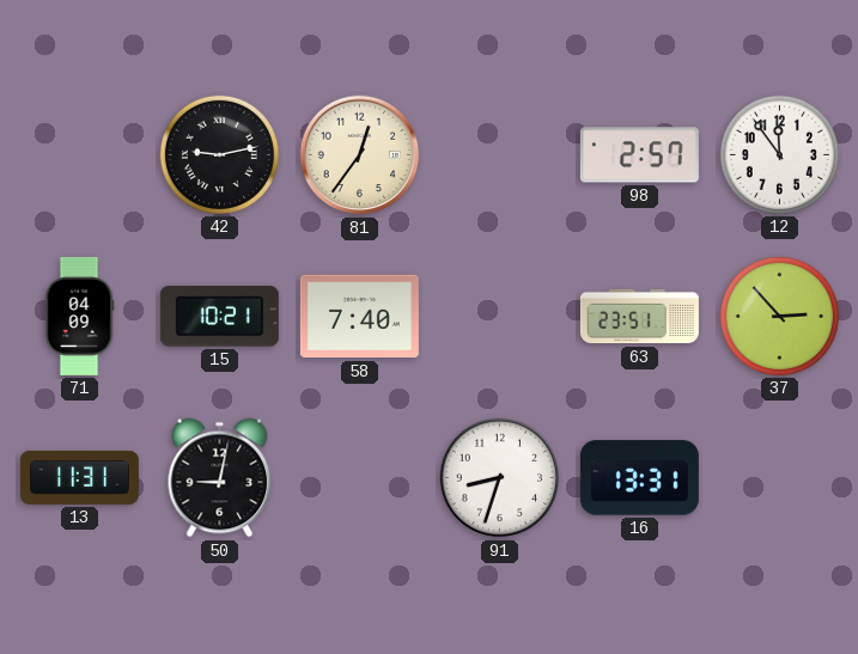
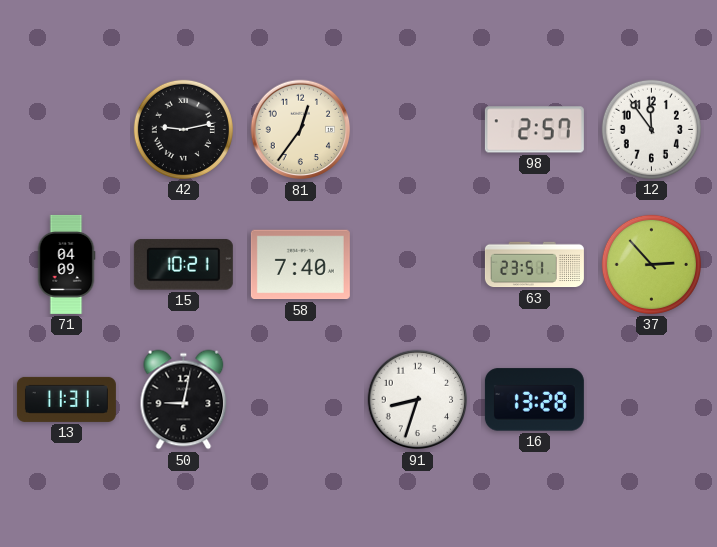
16: 13:31 -> 13:28 (534, 400)
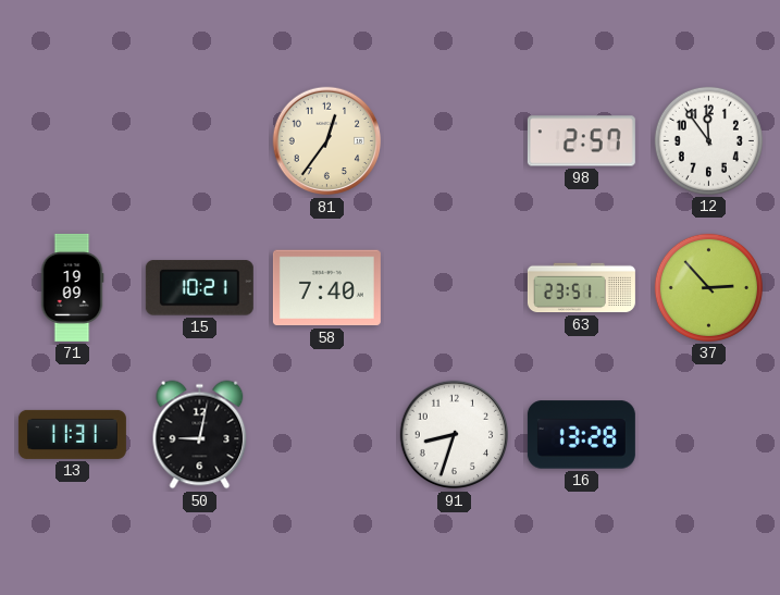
42: 9:13 -> none (183, 129)
71: 04:09 -> 19:09 (72, 287)
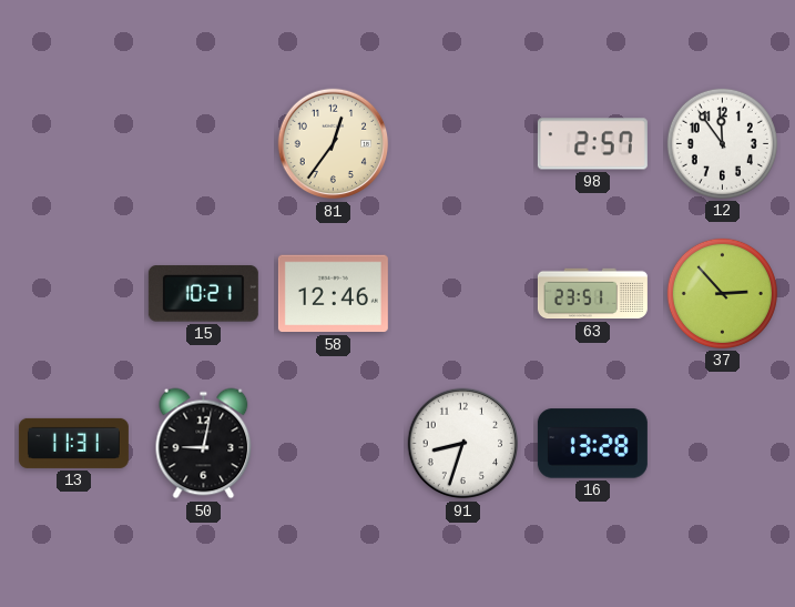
71: 19:09 -> none (72, 287)
58: 7:40 -> 12:46 (333, 294)
